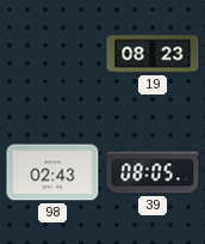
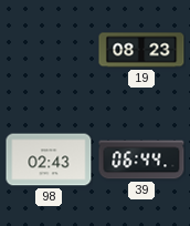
39: 08:05 -> 06:44 (141, 160)
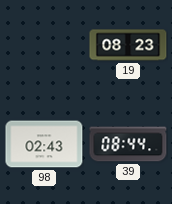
39: 06:44 -> 08:44 (128, 144)
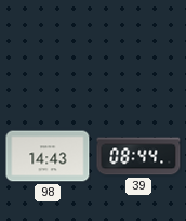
19: 08:23 -> none (128, 45)
98: 02:43 -> 14:43 (48, 156)
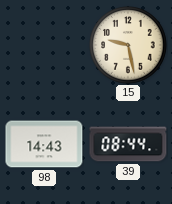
15: none -> 9:28 (128, 45)
